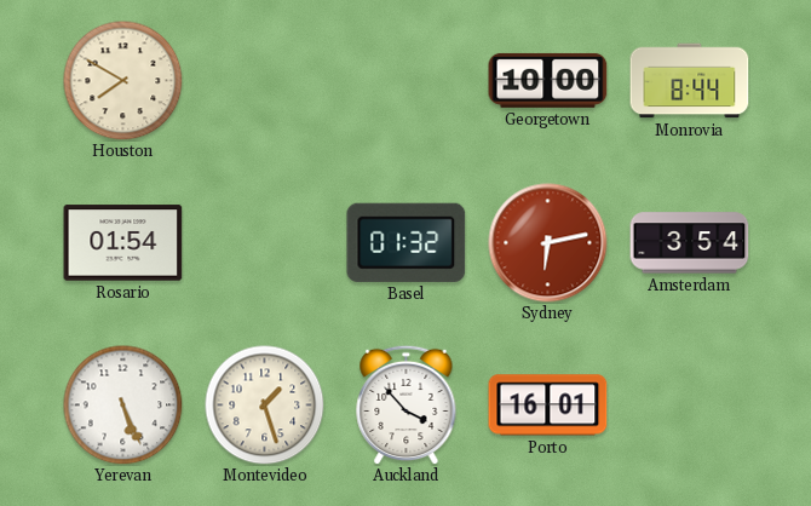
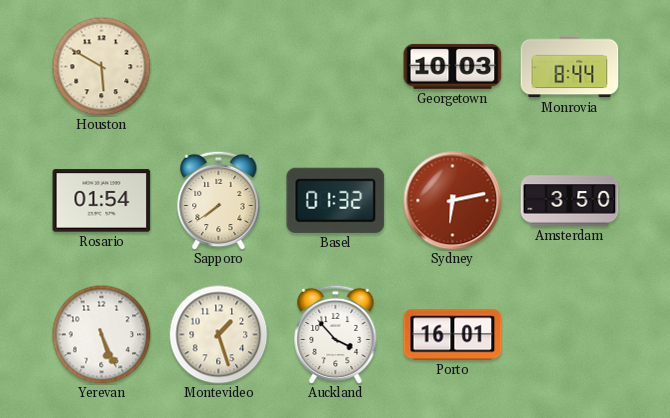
Houston: 7:50 -> 5:50 (102, 67)
Georgetown: 10:00 -> 10:03 (453, 66)
Sapporo: none -> 7:39 (219, 200)
Amsterdam: 3:54 -> 3:50 (570, 201)
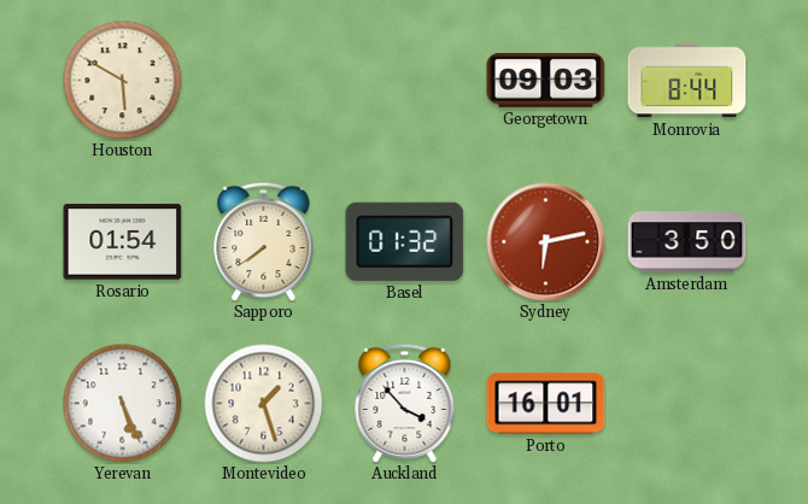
Georgetown: 10:03 -> 09:03 (546, 80)
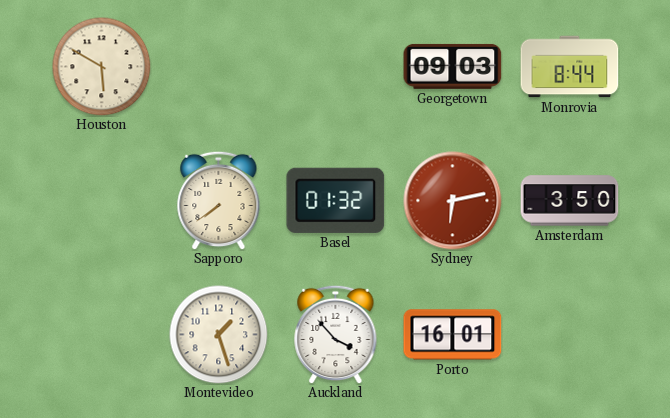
Rosario: 01:54 -> none (123, 242)
Yerevan: 5:26 -> none (123, 404)
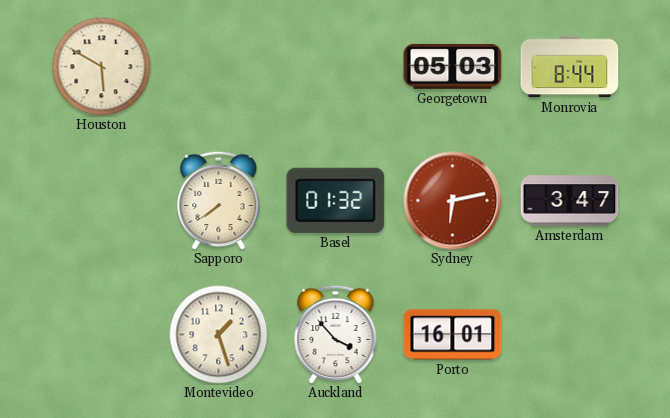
Georgetown: 09:03 -> 05:03 (453, 66)
Amsterdam: 3:50 -> 3:47 (570, 201)
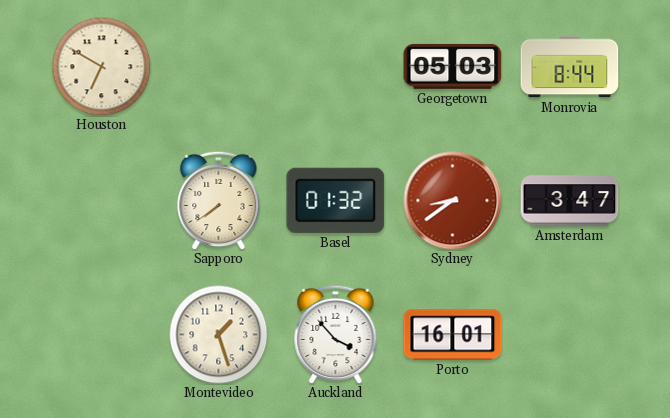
Houston: 5:50 -> 6:50 (102, 67)
Sydney: 6:13 -> 8:39 (453, 201)
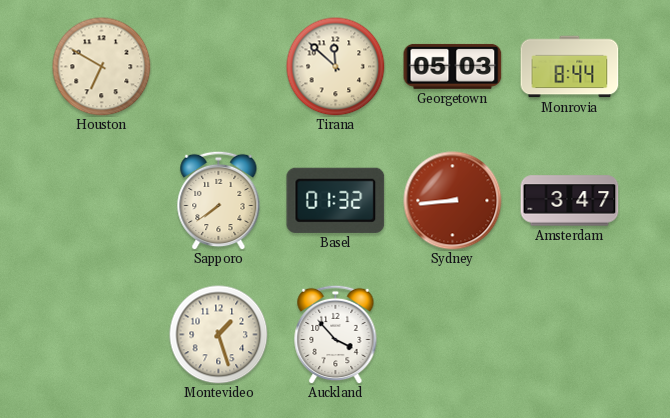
Tirana: none -> 11:52 (336, 67)
Sydney: 8:39 -> 8:44 (453, 201)
Porto: 16:01 -> none (453, 335)
